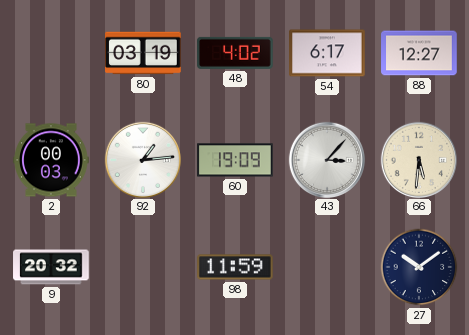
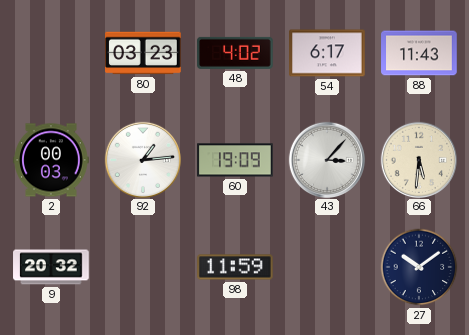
80: 03:19 -> 03:23 (143, 53)
88: 12:27 -> 11:43 (419, 53)
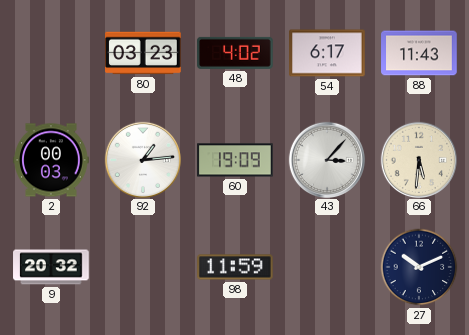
27: 10:09 -> 10:11 (419, 267)
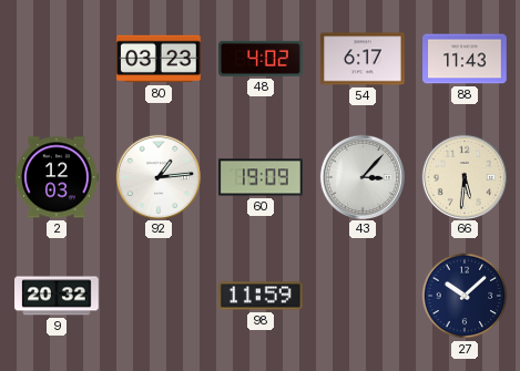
2: 00:03 -> 12:03 (57, 177)
27: 10:11 -> 10:08 (465, 296)
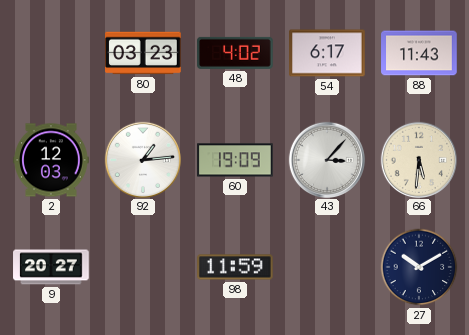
9: 20:32 -> 20:27 (51, 267)
27: 10:08 -> 10:10 (419, 267)
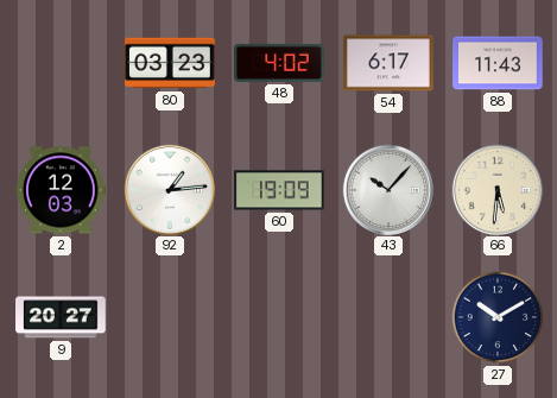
43: 3:07 -> 10:07 (387, 189)
98: 11:59 -> none (235, 267)
